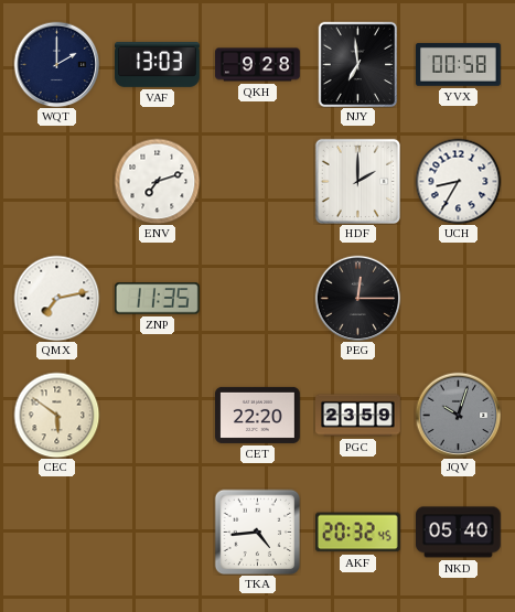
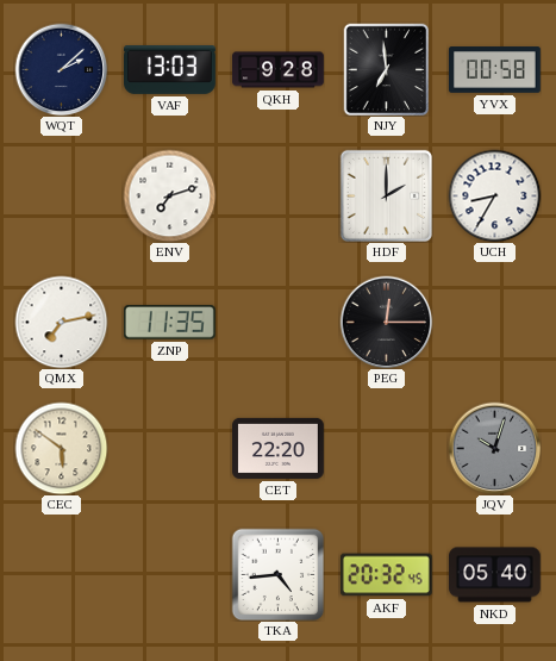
WQT: 2:00 -> 2:08 (61, 69)
PGC: 23:59 -> none (358, 416)
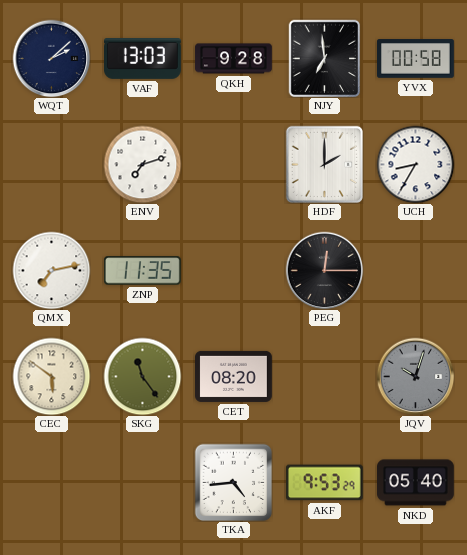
SKG: none -> 11:24 (142, 376)
CET: 22:20 -> 08:20 (234, 376)
AKF: 20:32 -> 9:53 (324, 483)
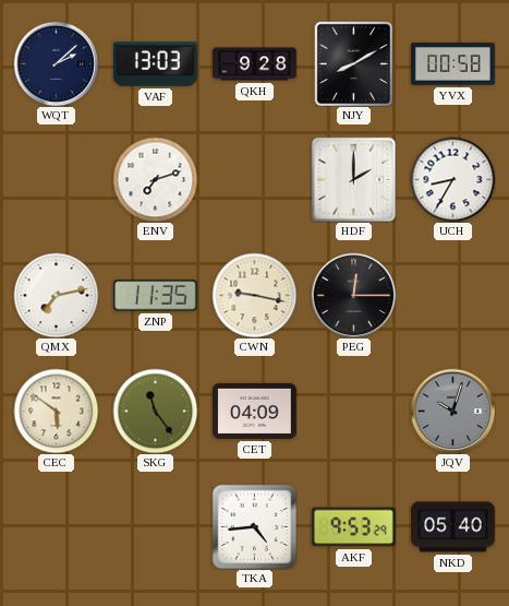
NJY: 6:59 -> 8:10 (354, 63)
CWN: none -> 9:17 (254, 295)
CET: 08:20 -> 04:09 (255, 411)
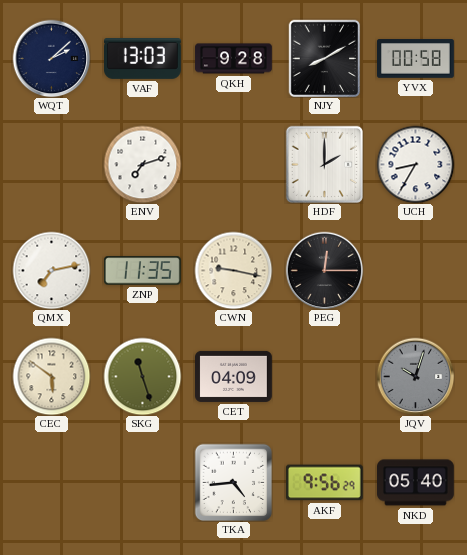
SKG: 11:24 -> 11:27 (142, 376)
AKF: 9:53 -> 9:56 (324, 483)
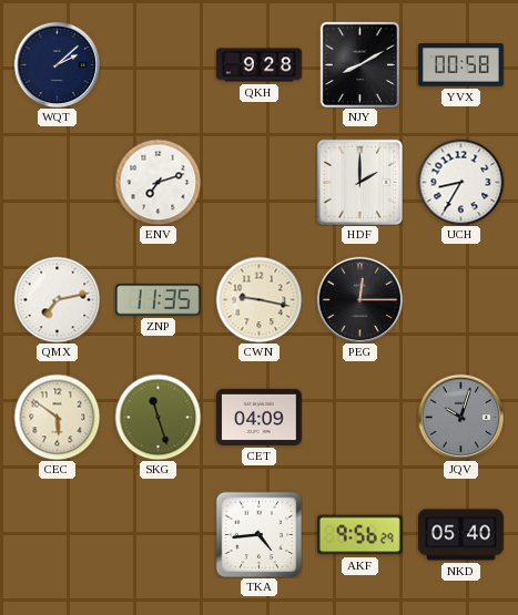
VAF: 13:03 -> none (143, 59)
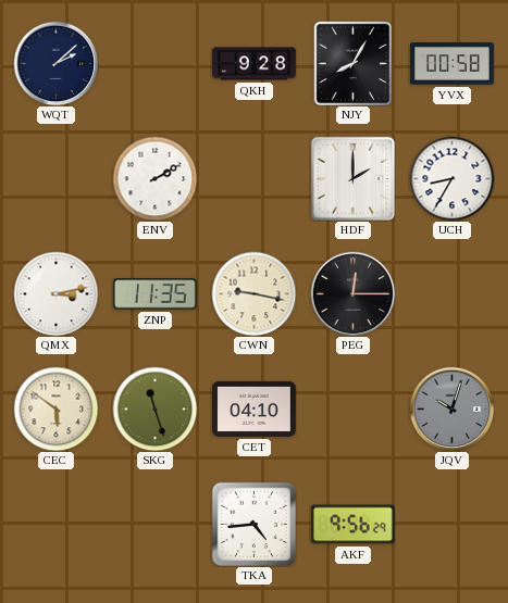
NJY: 8:10 -> 8:05 (354, 63)
ENV: 7:12 -> 2:10 (154, 178)
QMX: 7:13 -> 3:13 (55, 293)
CET: 04:09 -> 04:10 (255, 409)
NKD: 05:40 -> none (461, 535)
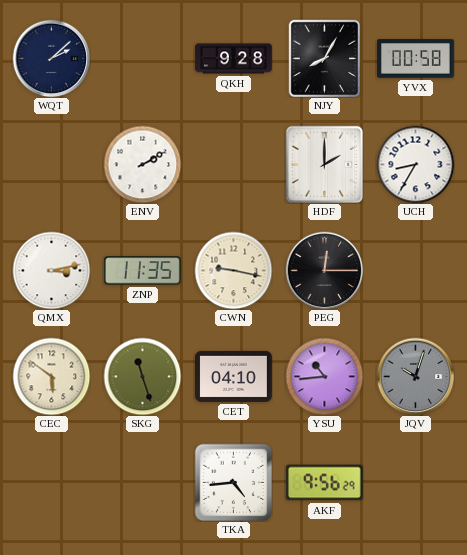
YSU: none -> 10:44 (324, 376)
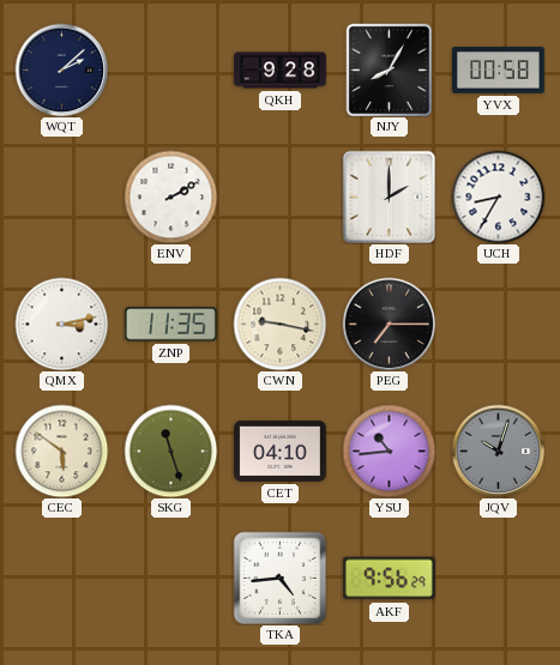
PEG: 12:15 -> 7:15 (389, 324)
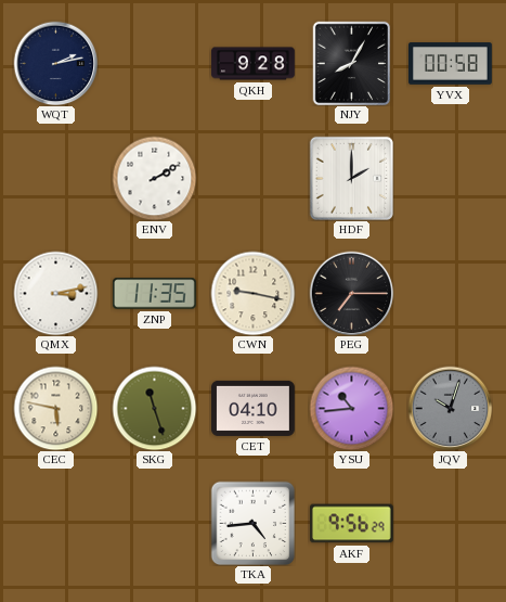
WQT: 2:08 -> 2:13 (55, 63)
UCH: 8:35 -> none (498, 197)
CEC: 5:51 -> 5:47 (55, 408)
